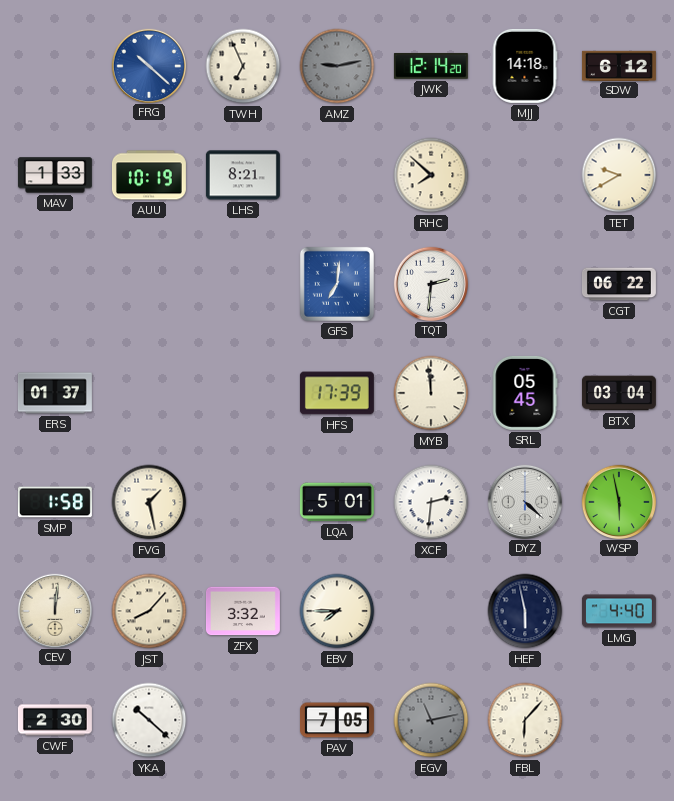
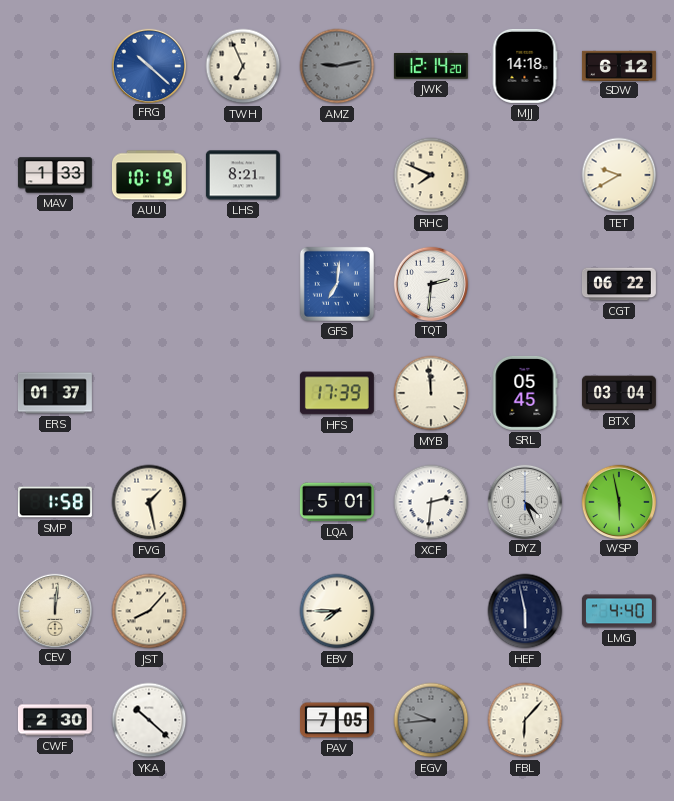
RHC: 7:52 -> 7:49 (431, 175)
DYZ: 4:22 -> 4:26 (524, 501)
ZFX: 3:32 -> none (243, 611)
EGV: 11:13 -> 9:44 (431, 720)
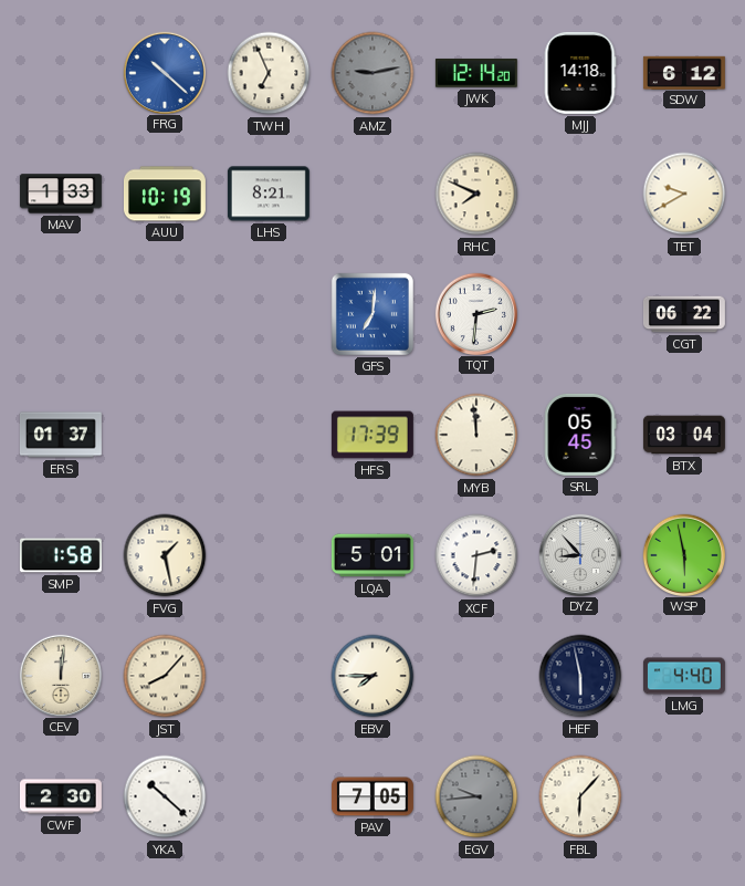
DYZ: 4:26 -> 8:53 (579, 554)
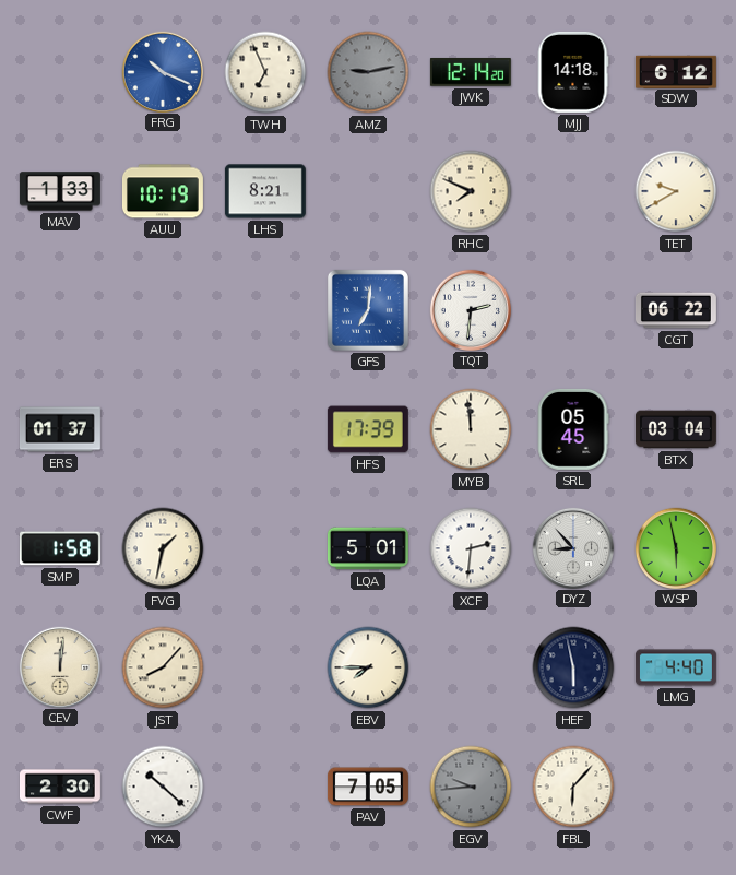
FRG: 10:22 -> 10:19 (162, 71)
FVG: 1:28 -> 1:32 (163, 548)
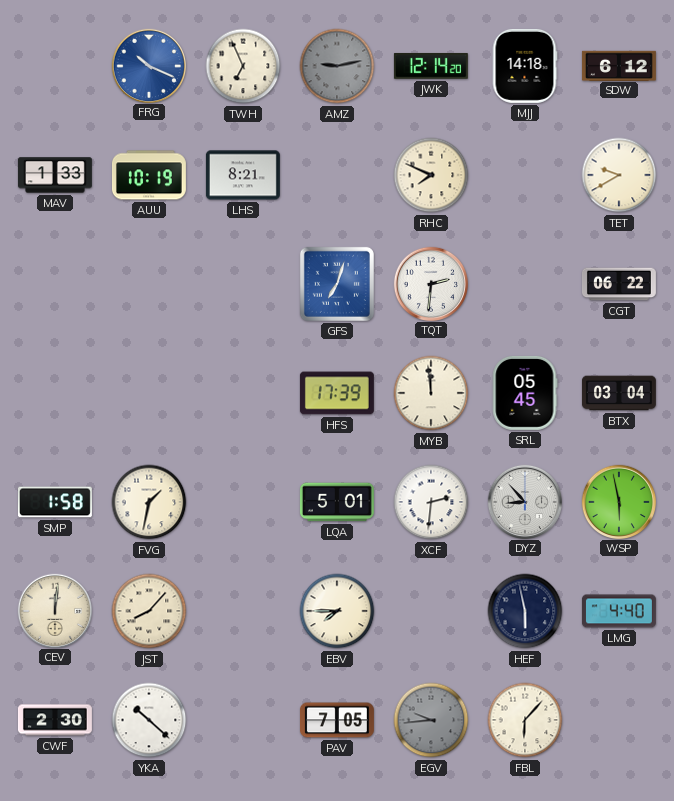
GFS: 7:01 -> 7:03 (337, 284)
ERS: 01:37 -> none (60, 429)
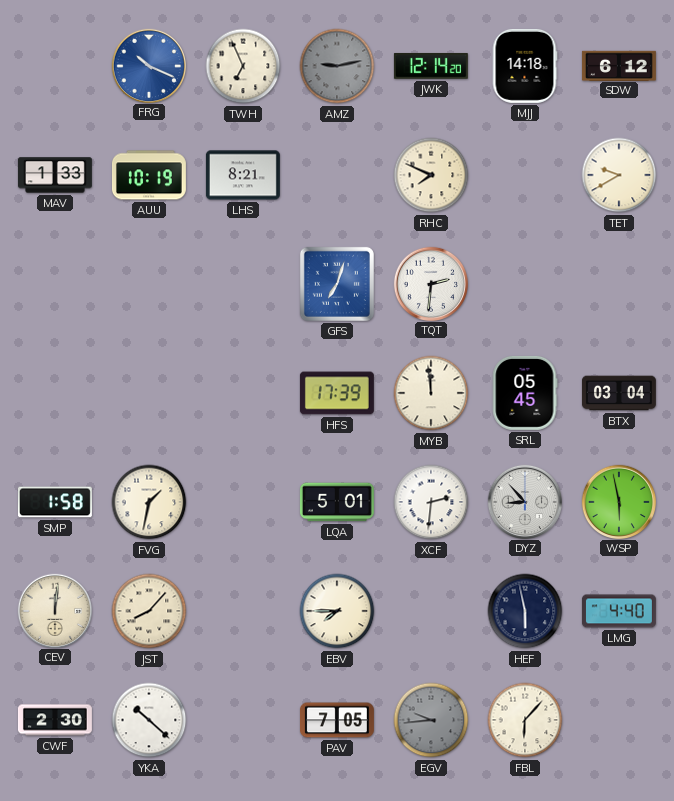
CGT: 06:22 -> none (619, 284)
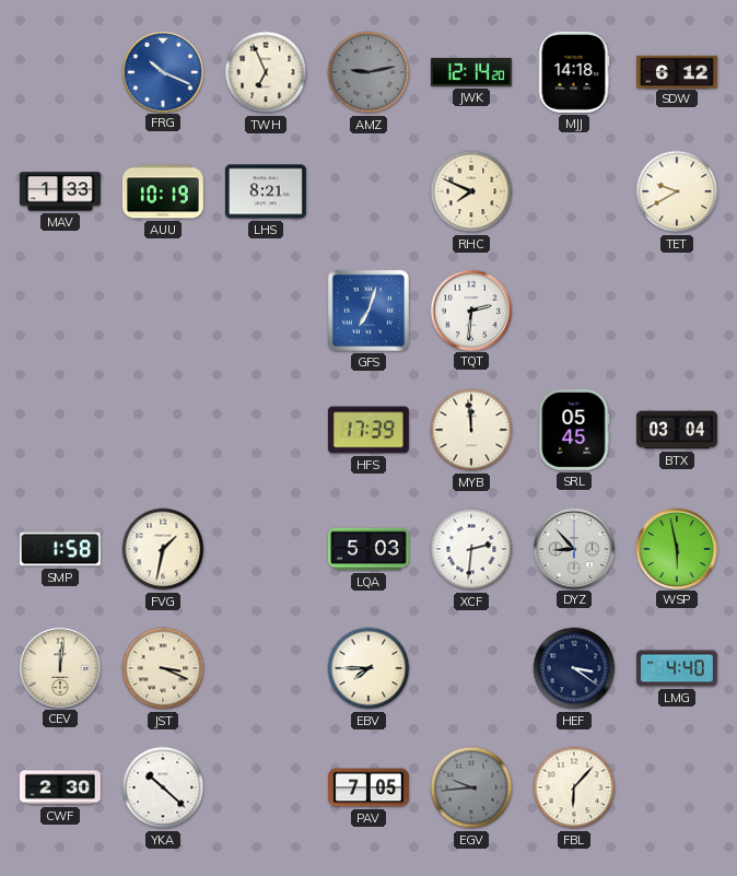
LQA: 5:01 -> 5:03 (368, 549)
JST: 8:07 -> 3:19 (163, 668)
HEF: 5:58 -> 3:21 (574, 668)
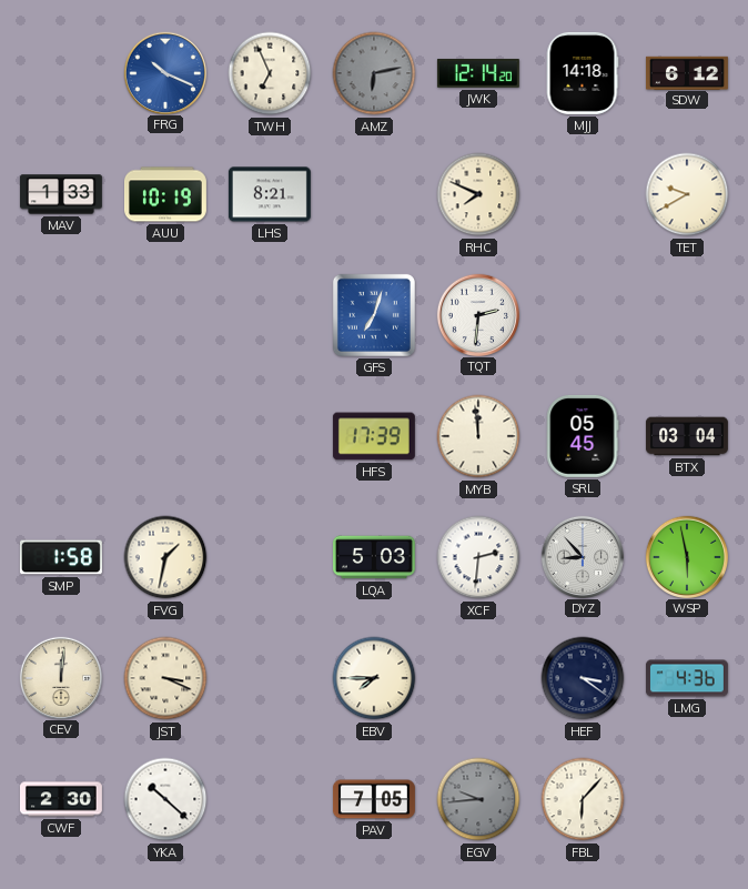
AMZ: 9:13 -> 6:13 (374, 73)
LMG: 4:40 -> 4:36 (687, 678)
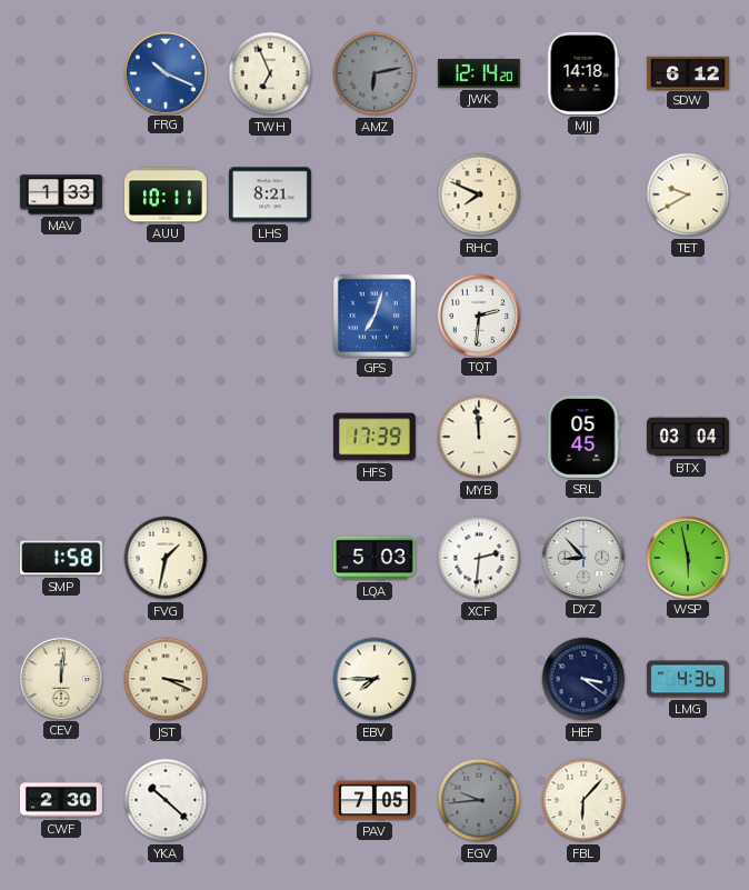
AUU: 10:19 -> 10:11 (166, 194)
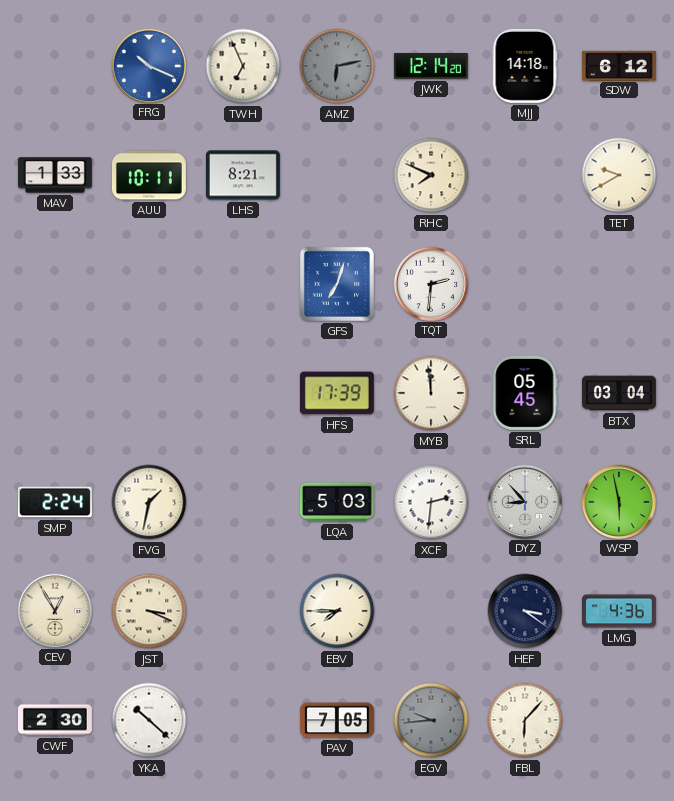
SMP: 1:58 -> 2:24 (55, 502)
CEV: 12:01 -> 12:55 (54, 610)
